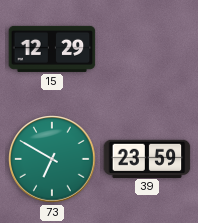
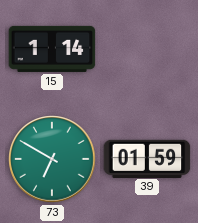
15: 12:29 -> 1:14 (52, 49)
39: 23:59 -> 01:59 (147, 158)
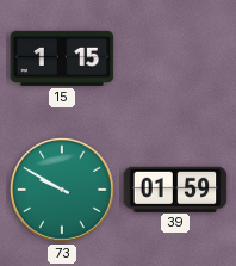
15: 1:14 -> 1:15 (62, 58)
73: 6:50 -> 9:50 (62, 190)
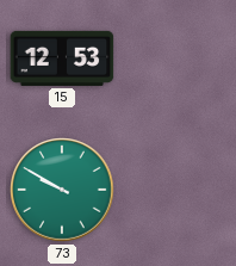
15: 1:15 -> 12:53 (62, 58)
39: 01:59 -> none (175, 188)
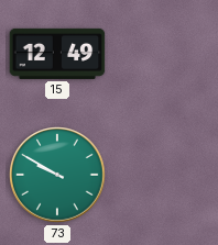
15: 12:53 -> 12:49 (57, 54)
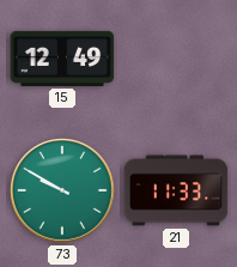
21: none -> 11:33 (176, 190)
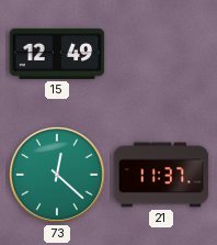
73: 9:50 -> 12:22 (57, 175)
21: 11:33 -> 11:37 (161, 175)
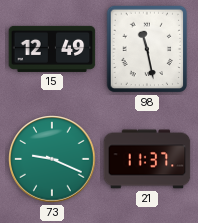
98: none -> 11:28 (147, 49)
73: 12:22 -> 9:19 (52, 159)
